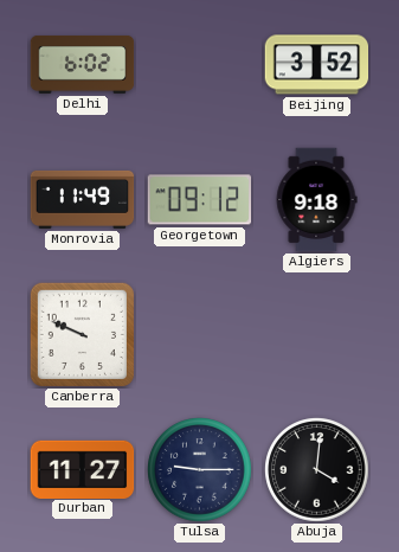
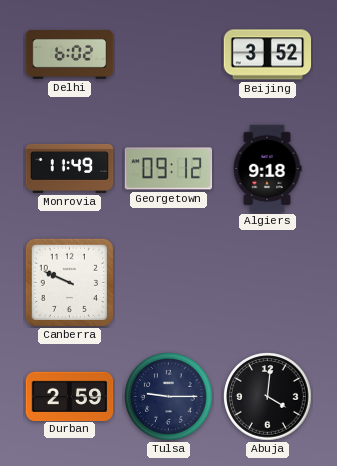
Durban: 11:27 -> 2:59 (70, 396)
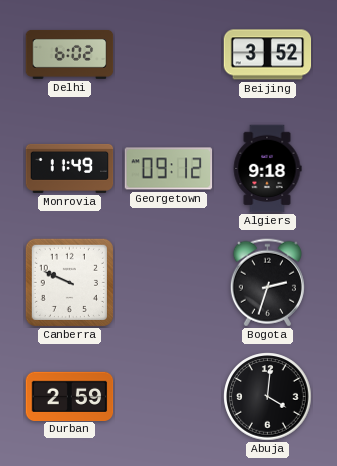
Bogota: none -> 2:33 (267, 283)
Tulsa: 9:15 -> none (169, 397)
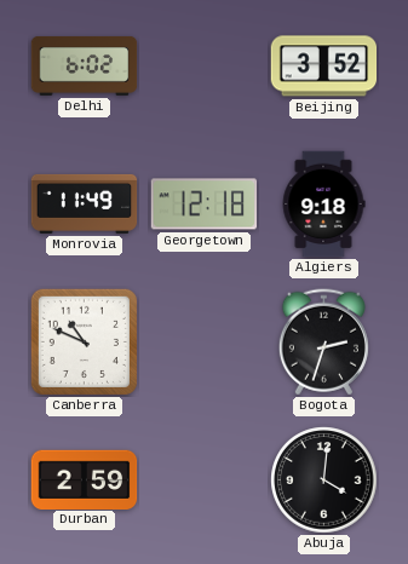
Georgetown: 09:12 -> 12:18 (205, 205)
Canberra: 9:49 -> 10:49 (84, 341)
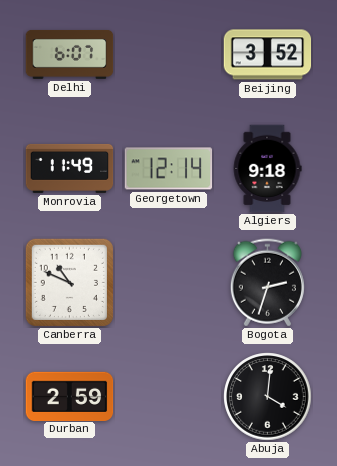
Delhi: 6:02 -> 6:07 (70, 54)
Georgetown: 12:18 -> 12:14 (169, 169)
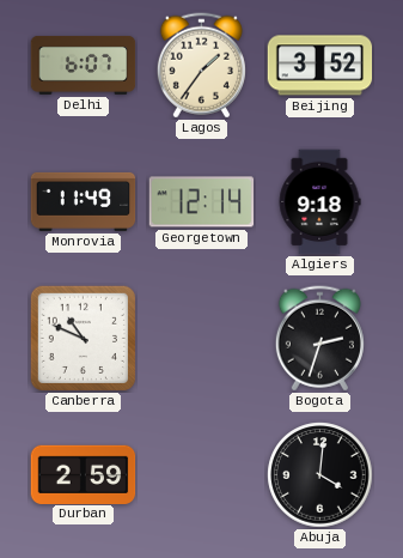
Lagos: none -> 1:36 (201, 66)
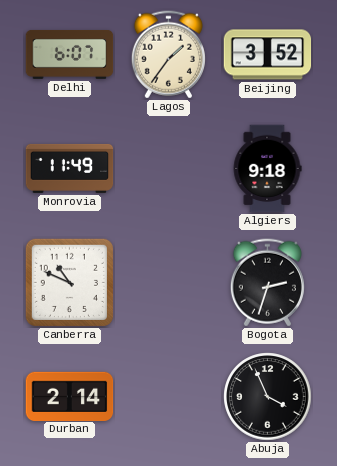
Georgetown: 12:14 -> none (202, 202)
Durban: 2:59 -> 2:14 (70, 396)
Abuja: 4:01 -> 3:56 (268, 397)
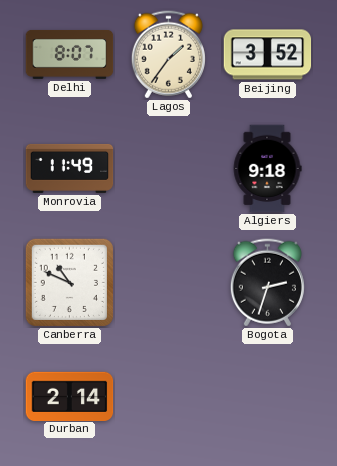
Delhi: 6:07 -> 8:07 (70, 54)
Abuja: 3:56 -> none (268, 397)
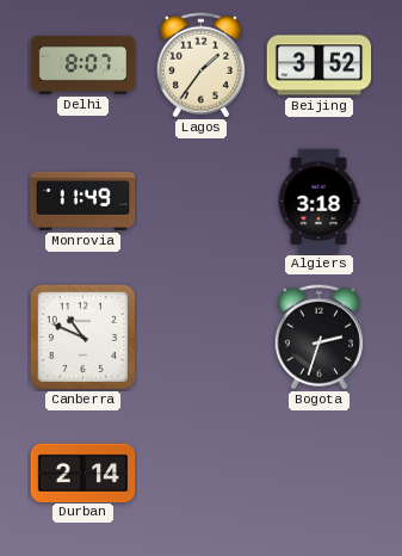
Algiers: 9:18 -> 3:18 (318, 202)
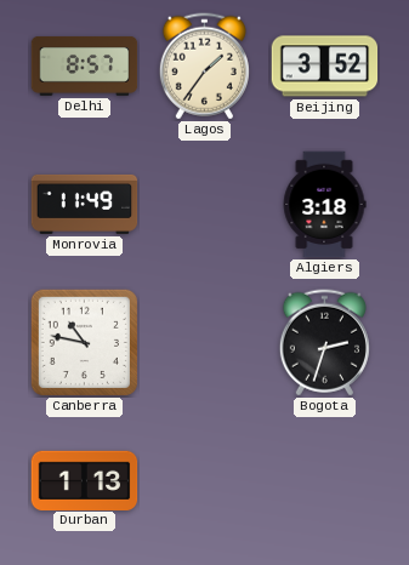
Delhi: 8:07 -> 8:57 (85, 65)
Canberra: 10:49 -> 10:47 (84, 342)
Durban: 2:14 -> 1:13 (85, 480)
